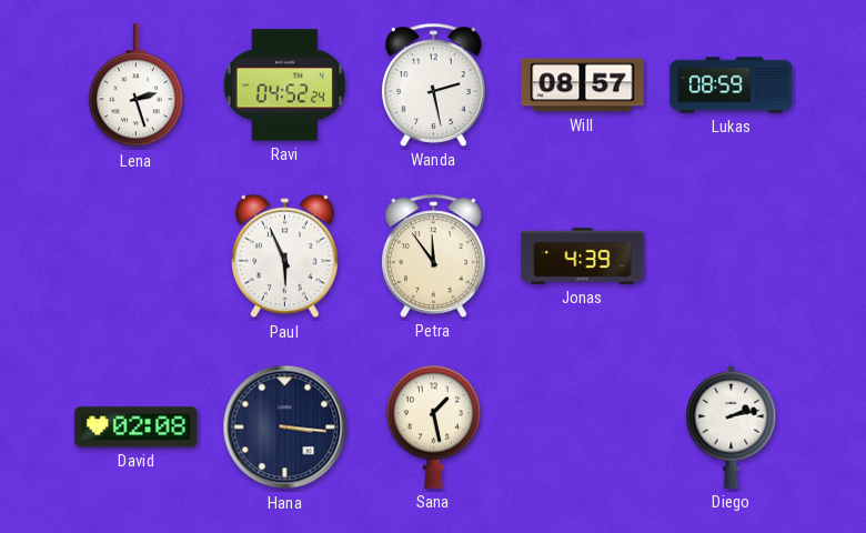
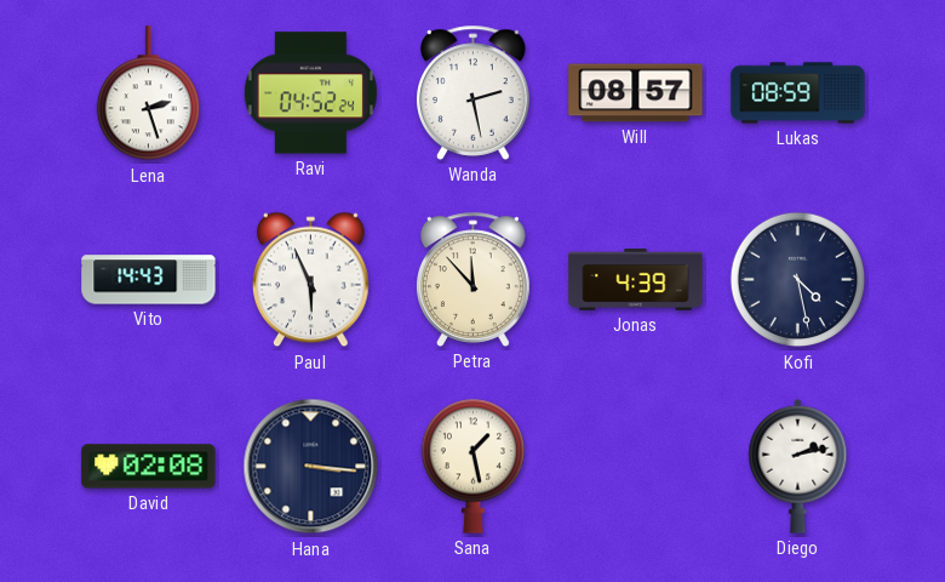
Vito: none -> 14:43 (149, 280)
Petra: 11:54 -> 11:53 (474, 279)
Kofi: none -> 4:28 (798, 280)
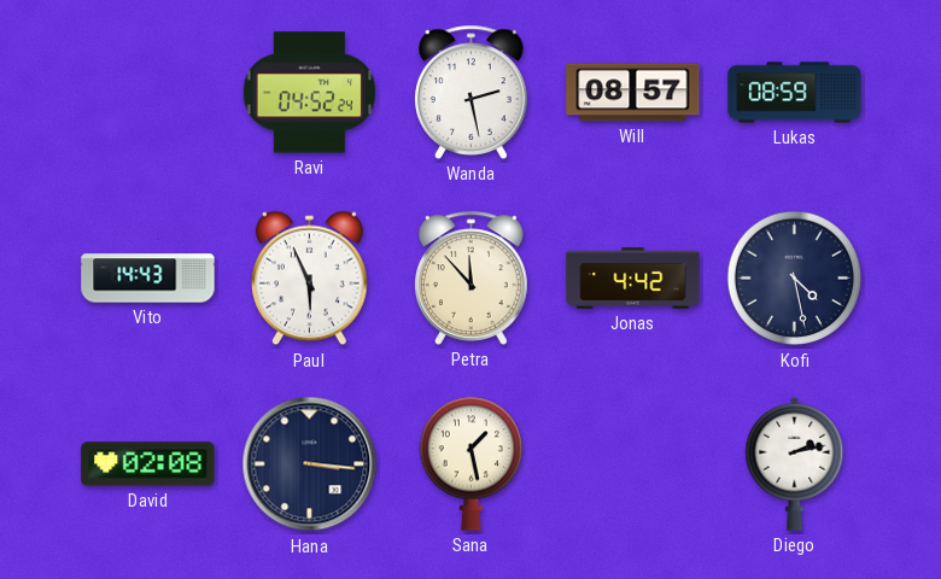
Lena: 2:27 -> none (148, 93)
Jonas: 4:39 -> 4:42 (633, 279)
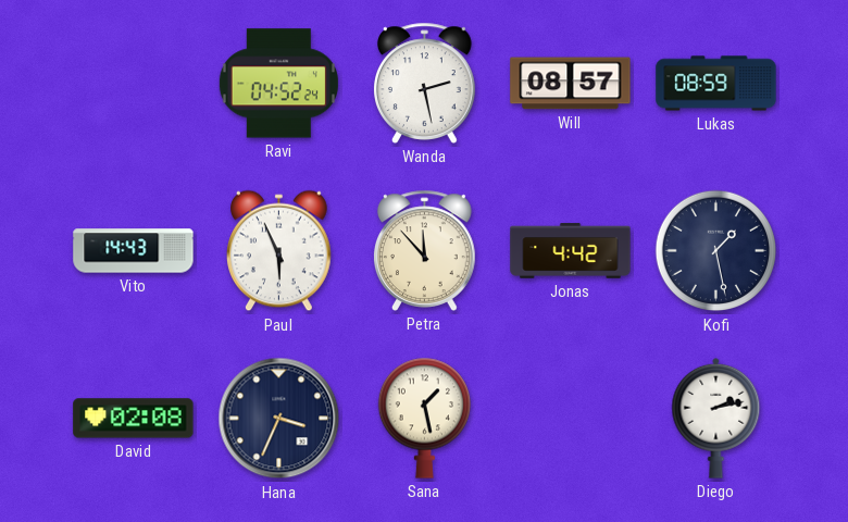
Kofi: 4:28 -> 1:28 (716, 251)
Hana: 3:16 -> 3:34 (279, 419)
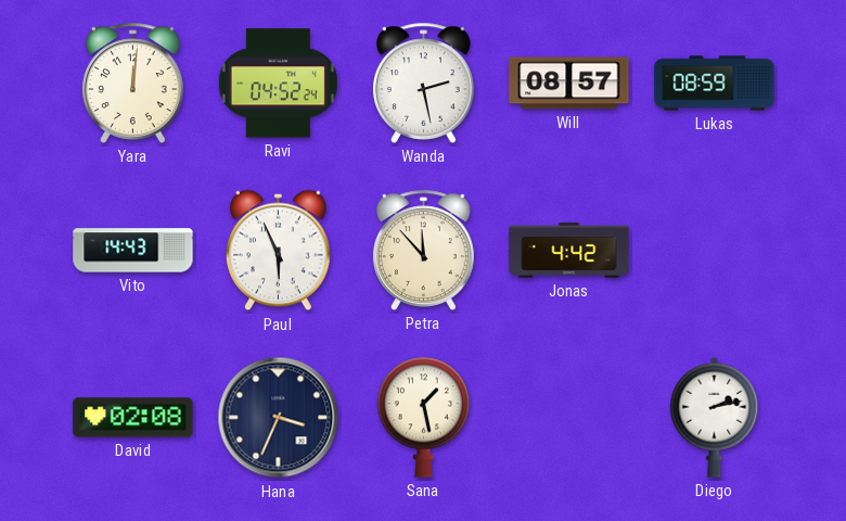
Yara: none -> 12:01 (133, 82)
Kofi: 1:28 -> none (716, 251)
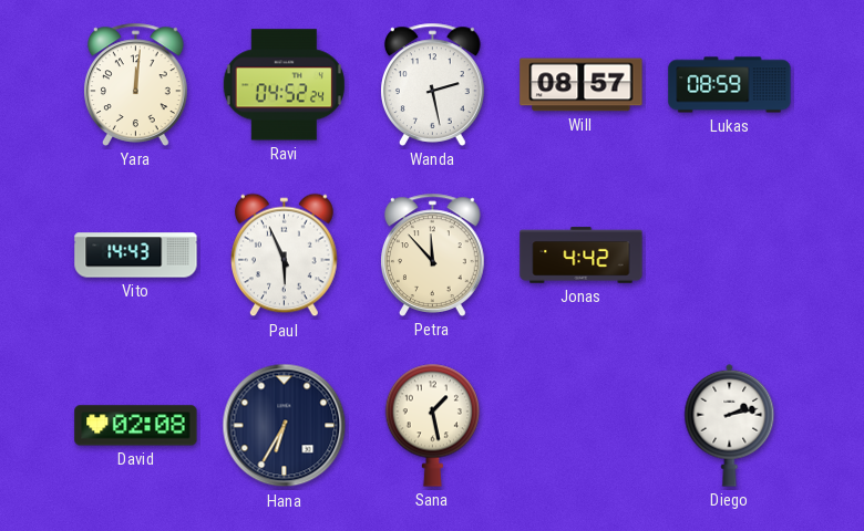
Hana: 3:34 -> 6:35 (285, 426)
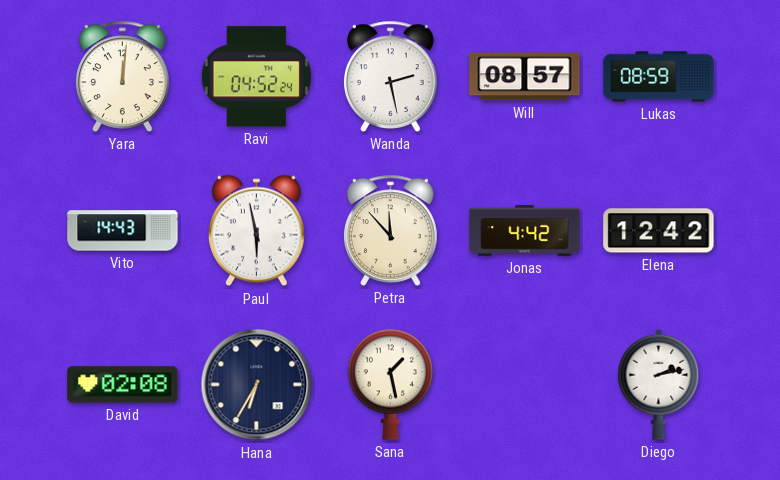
Paul: 5:56 -> 5:58 (257, 231)
Elena: none -> 12:42 (659, 231)
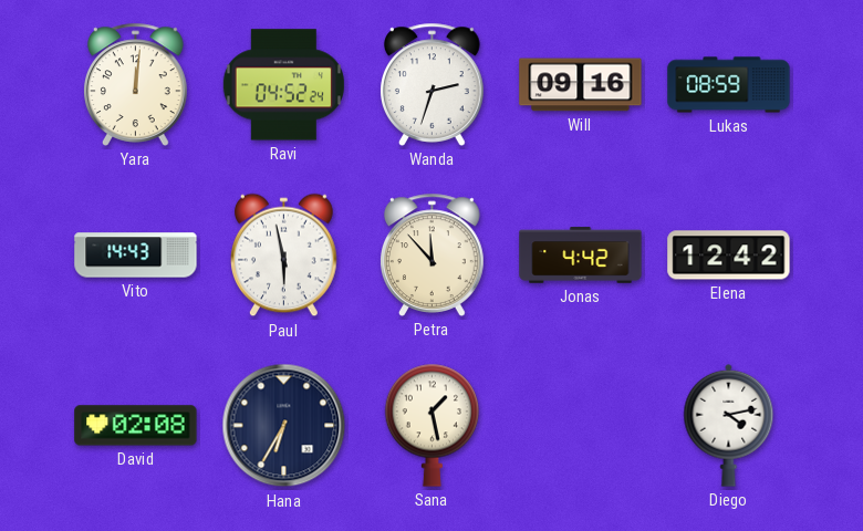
Wanda: 2:28 -> 2:33 (433, 84)
Will: 08:57 -> 09:16 (581, 85)
Diego: 2:13 -> 4:13 (729, 425)
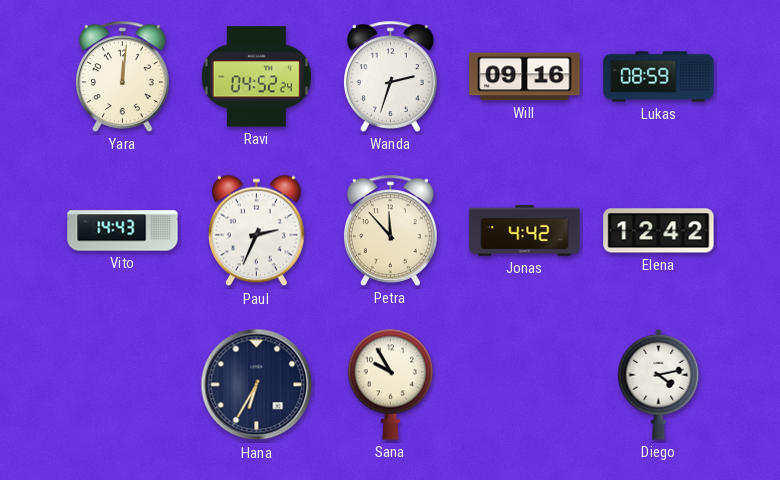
Paul: 5:58 -> 2:34 (257, 231)
David: 02:08 -> none (136, 426)
Sana: 1:28 -> 9:55 (390, 384)
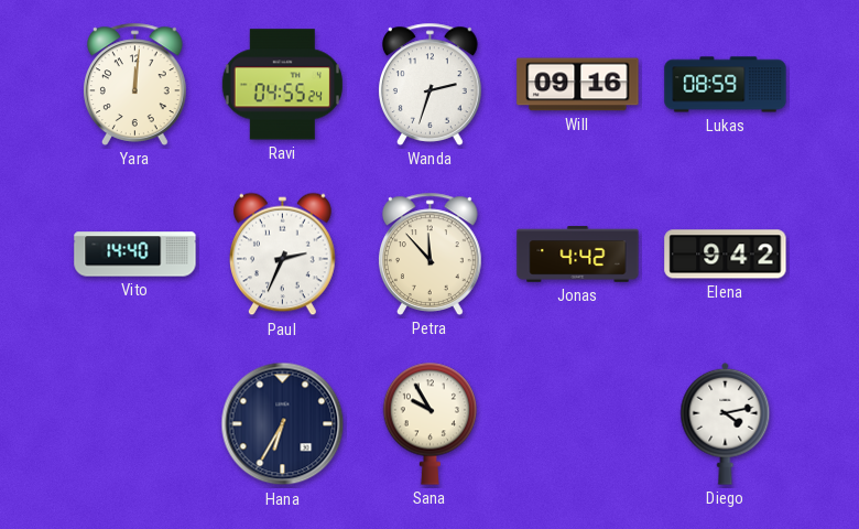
Ravi: 04:52 -> 04:55 (282, 85)
Vito: 14:43 -> 14:40 (135, 255)
Elena: 12:42 -> 9:42 (726, 255)
